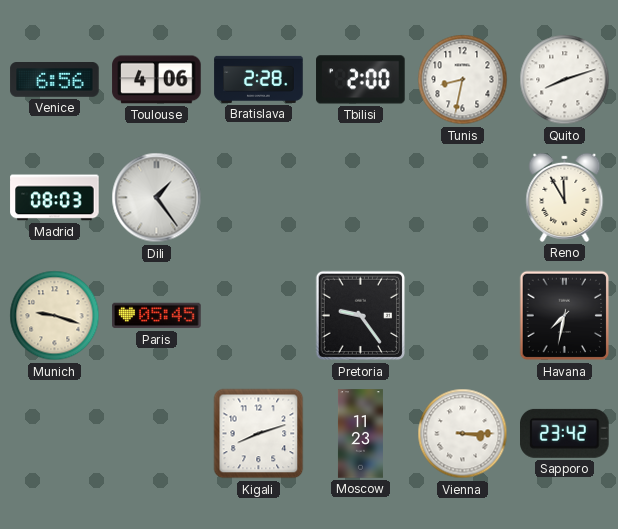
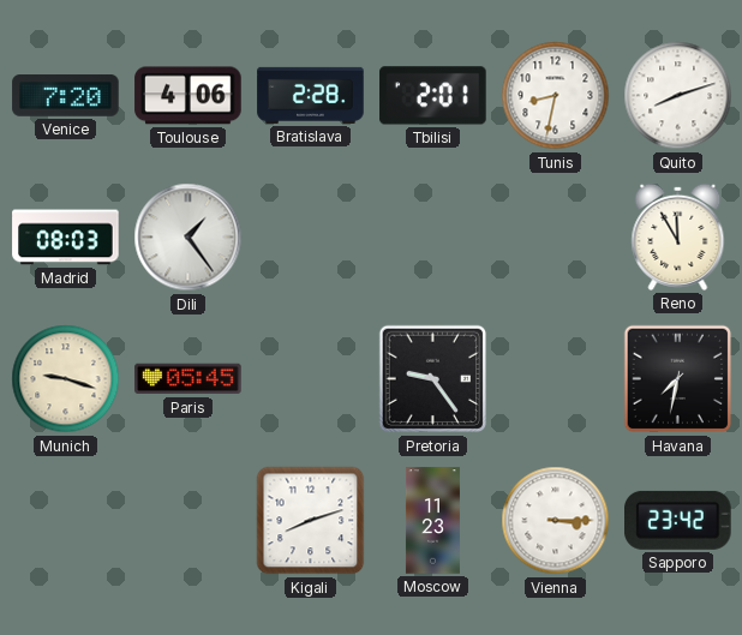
Venice: 6:56 -> 7:20 (66, 96)
Tbilisi: 2:00 -> 2:01 (433, 96)
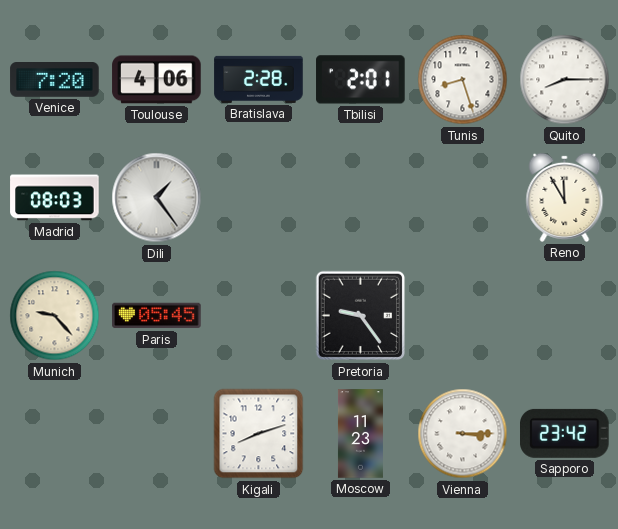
Tunis: 8:32 -> 8:27 (463, 80)
Quito: 8:12 -> 8:15 (565, 80)
Munich: 9:18 -> 9:23 (55, 316)
Havana: 7:32 -> none (678, 379)
